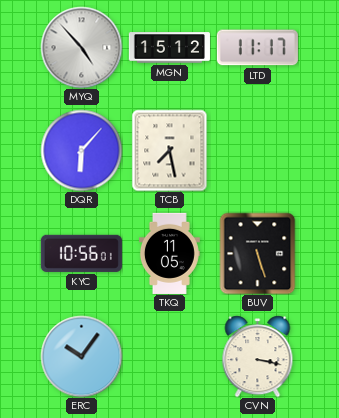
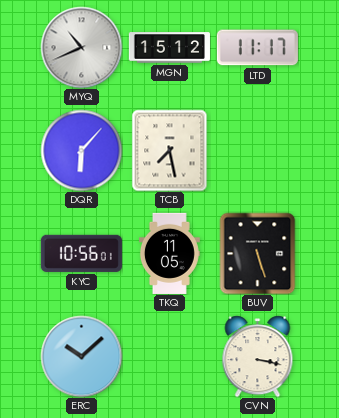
MYQ: 4:53 -> 10:41 (81, 47)
ERC: 10:06 -> 10:08 (81, 356)
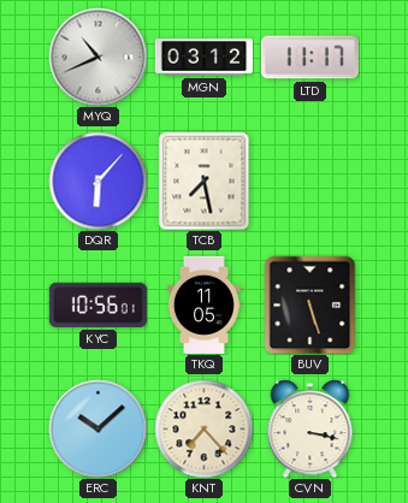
MGN: 15:12 -> 03:12 (203, 58)
KNT: none -> 7:23 (203, 428)
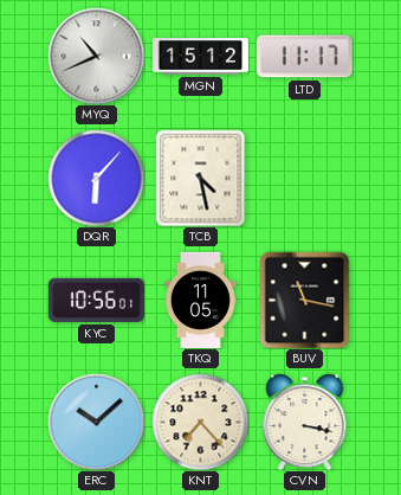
MGN: 03:12 -> 15:12 (200, 57)
TCB: 7:28 -> 4:28 (201, 178)
BUV: 5:27 -> 11:17 (305, 300)
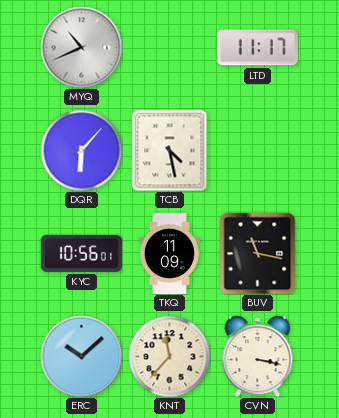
MGN: 15:12 -> none (200, 57)
TKQ: 11:05 -> 11:09 (169, 253)
KNT: 7:23 -> 11:37 (169, 356)
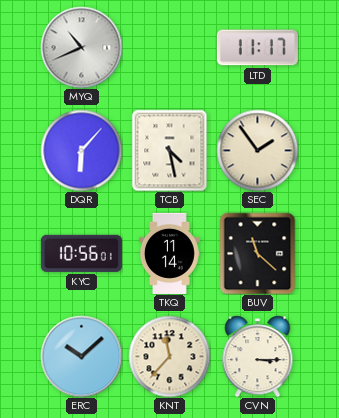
SEC: none -> 1:54 (257, 150)
TKQ: 11:09 -> 11:14 (169, 253)
BUV: 11:17 -> 11:22 (258, 253)
CVN: 3:17 -> 3:15 (258, 356)
